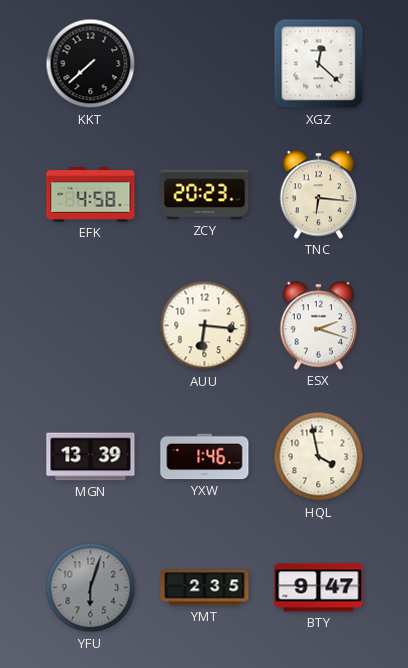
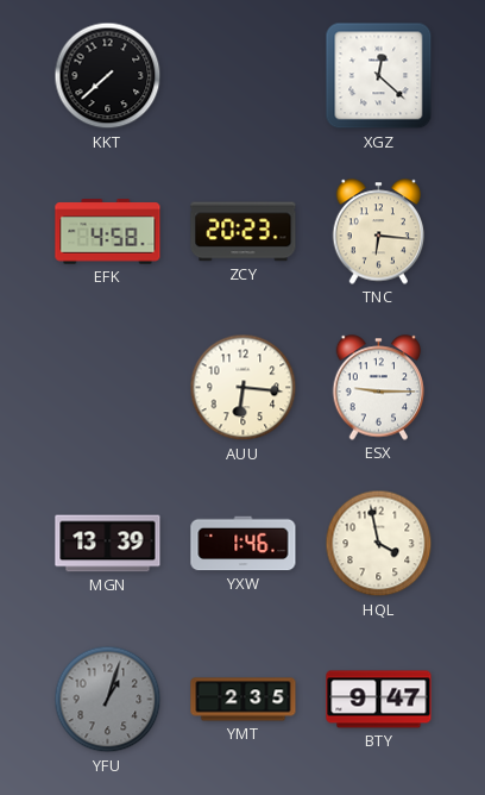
ESX: 2:18 -> 9:15 (379, 388)
YFU: 6:03 -> 1:03 (108, 700)
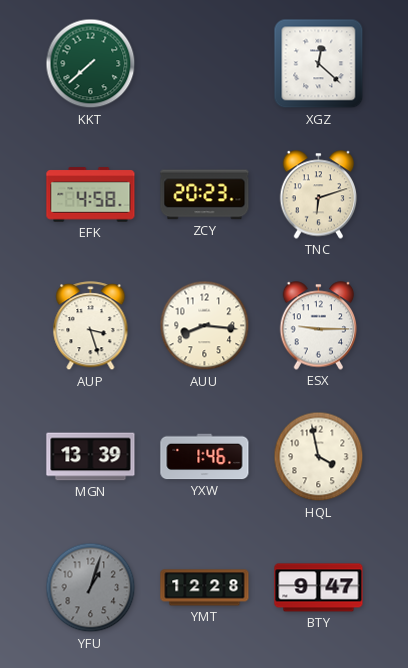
KKT dial: black -> green (91, 64)
TNC: 6:16 -> 6:12 (319, 195)
AUP: none -> 3:27 (91, 326)
AUU: 6:16 -> 8:16 (205, 326)
YMT: 2:35 -> 12:28 (205, 588)
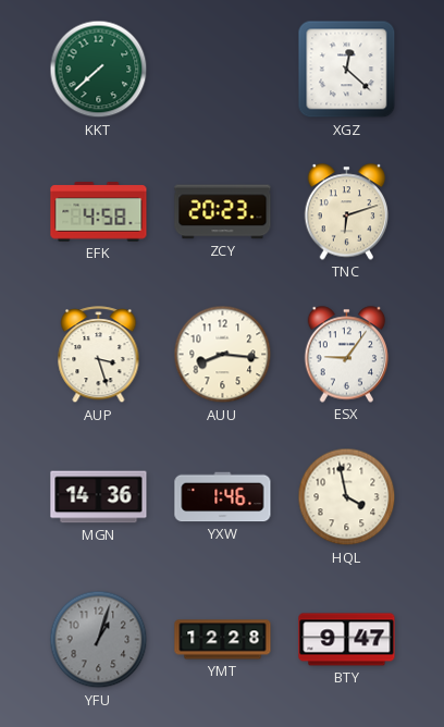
ESX: 9:15 -> 9:06 (347, 355)
MGN: 13:39 -> 14:36 (99, 497)
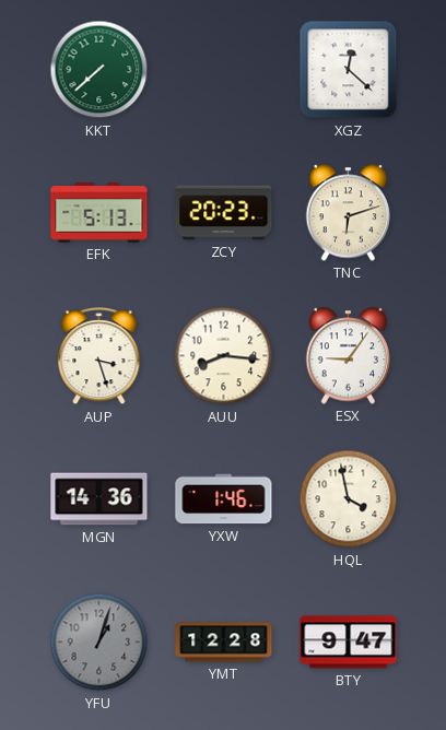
EFK: 4:58 -> 5:13 (99, 213)
